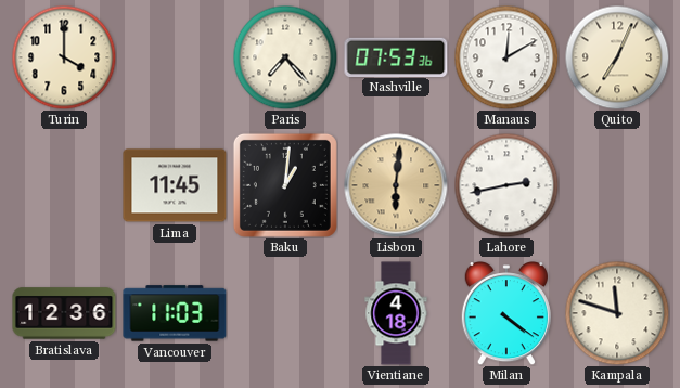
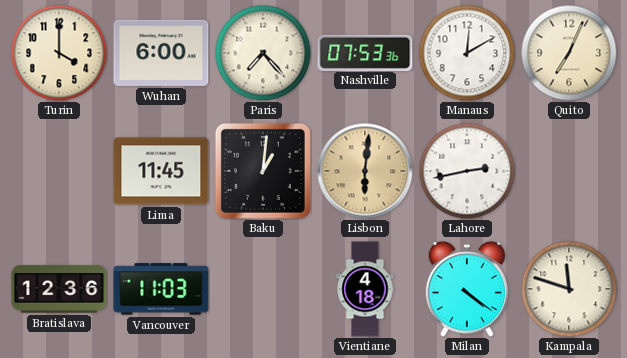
Wuhan: none -> 6:00 (161, 53)
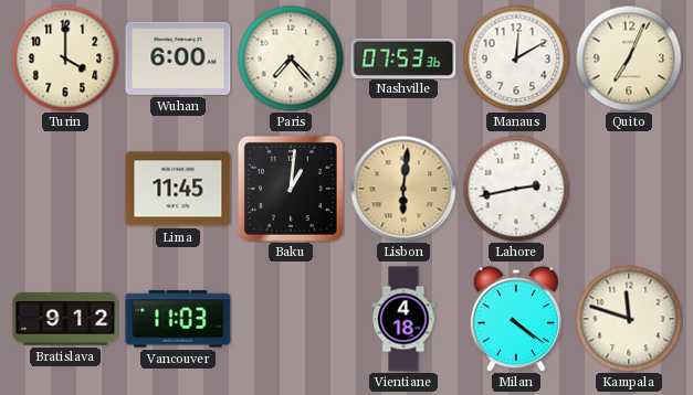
Bratislava: 12:36 -> 9:12 (65, 319)
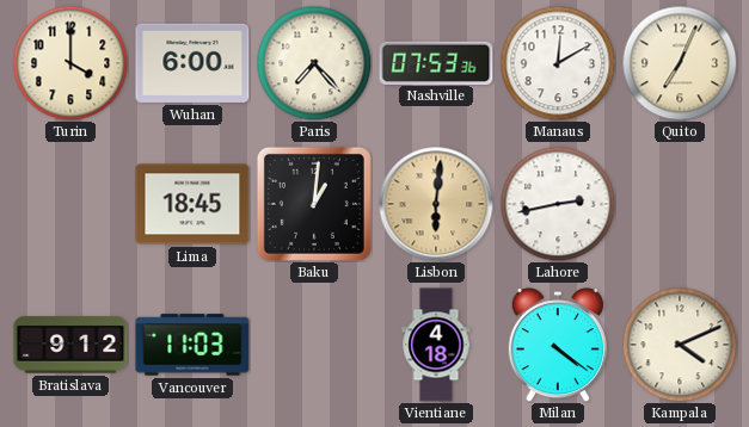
Lima: 11:45 -> 18:45 (192, 204)
Kampala: 11:48 -> 4:11 (680, 345)
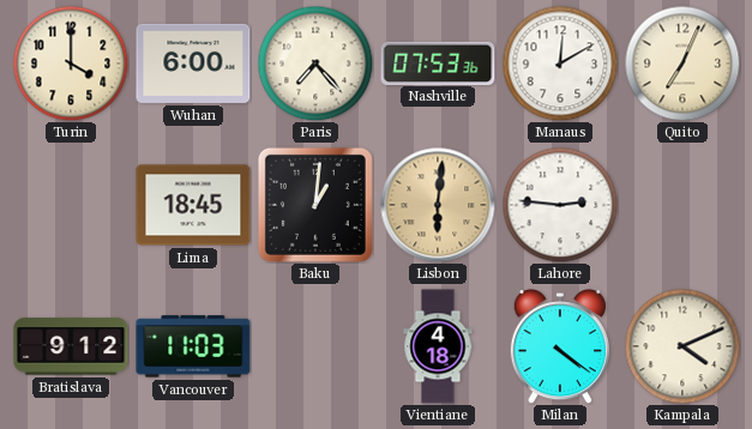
Lahore: 2:43 -> 2:46 (560, 205)
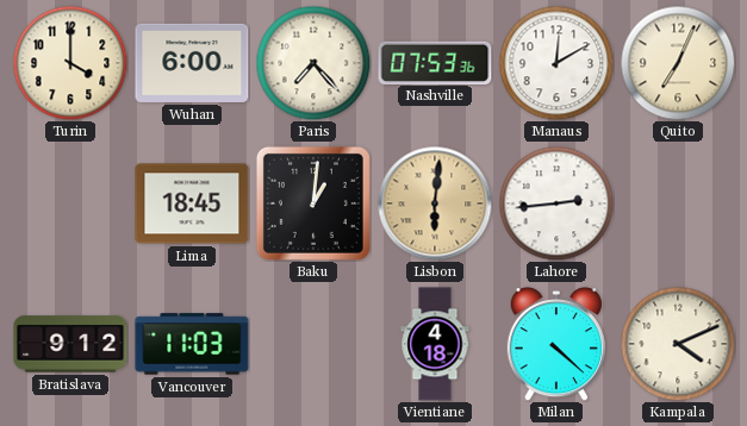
Lahore: 2:46 -> 2:44 (556, 203)
Milan: 4:21 -> 4:22 (556, 345)
